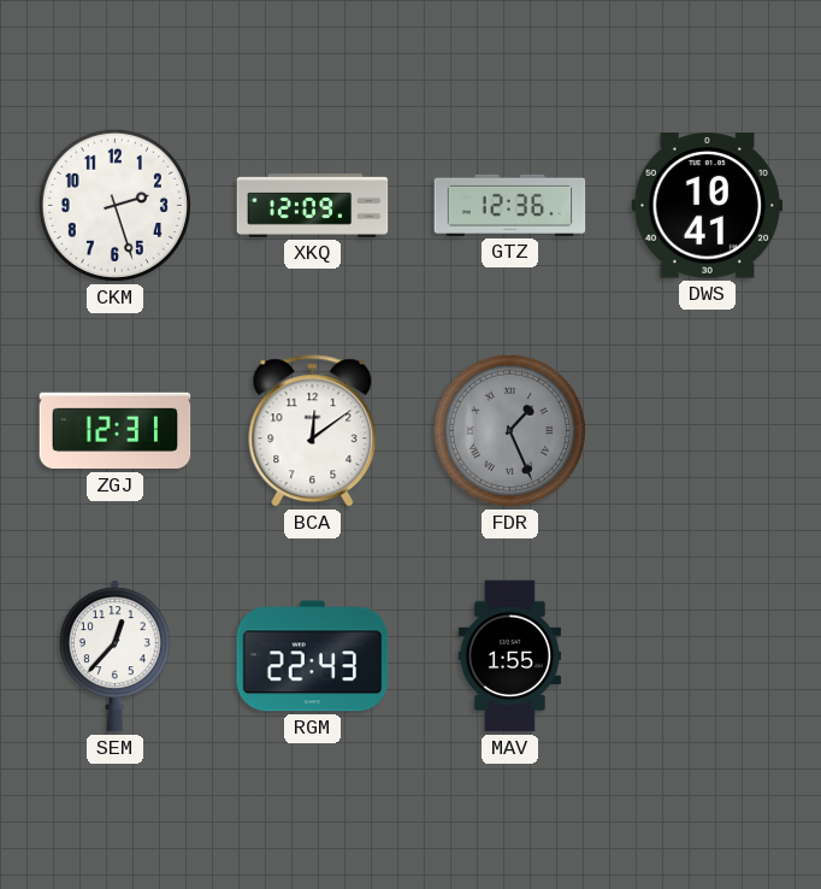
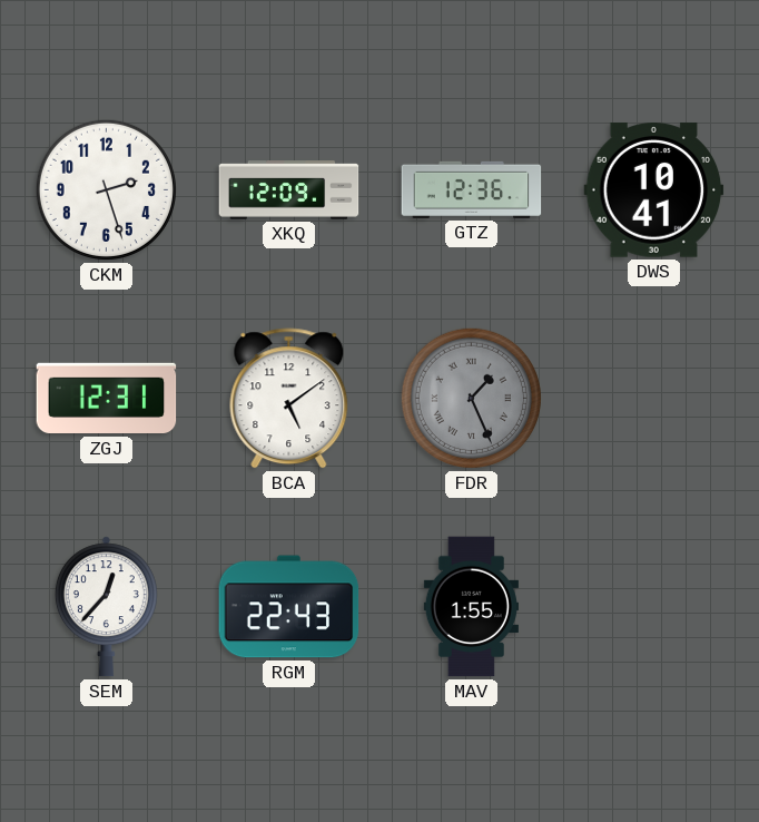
BCA: 12:09 -> 5:09 (289, 399)
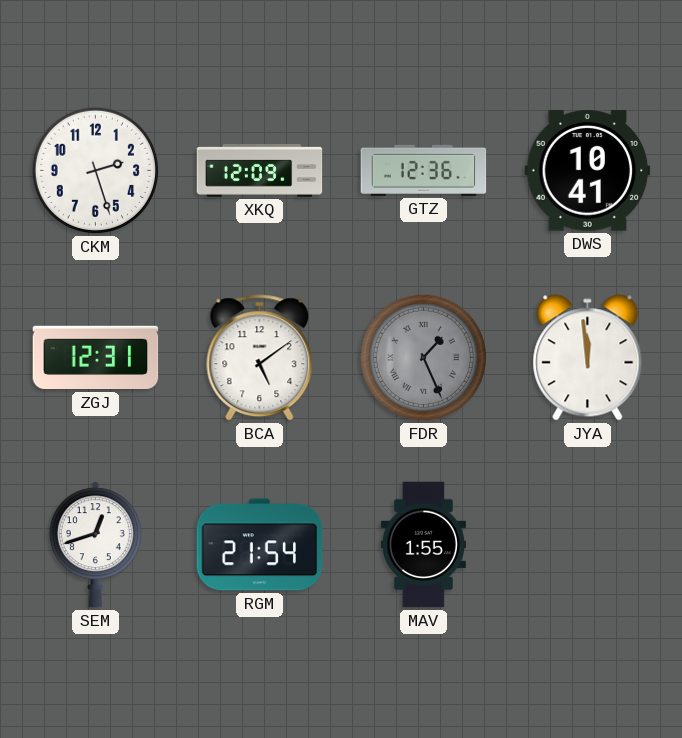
JYA: none -> 11:59 (588, 358)
SEM: 12:37 -> 12:42 (95, 545)
RGM: 22:43 -> 21:54 (260, 545)
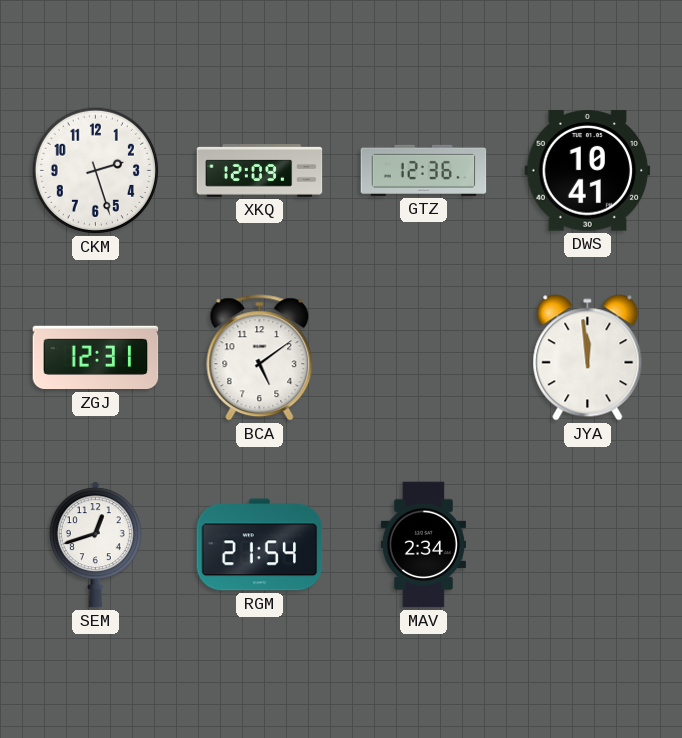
FDR: 1:26 -> none (423, 357)
MAV: 1:55 -> 2:34 (423, 545)
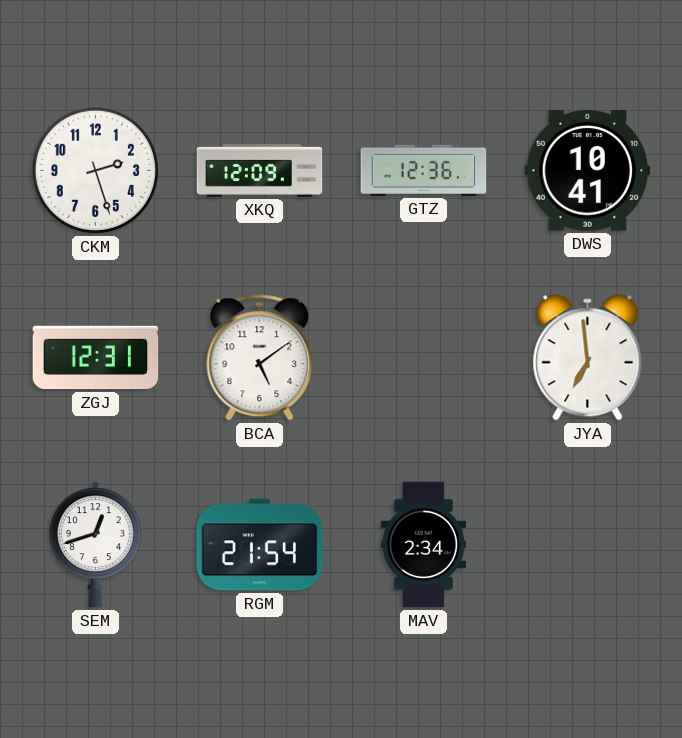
JYA: 11:59 -> 6:59 (588, 358)
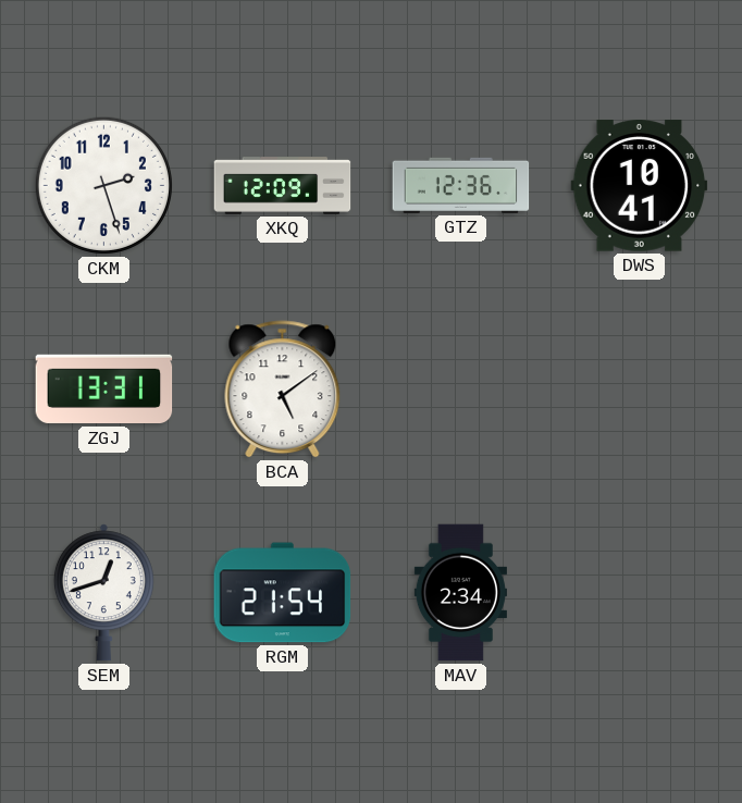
ZGJ: 12:31 -> 13:31 (104, 390)
JYA: 6:59 -> none (588, 358)
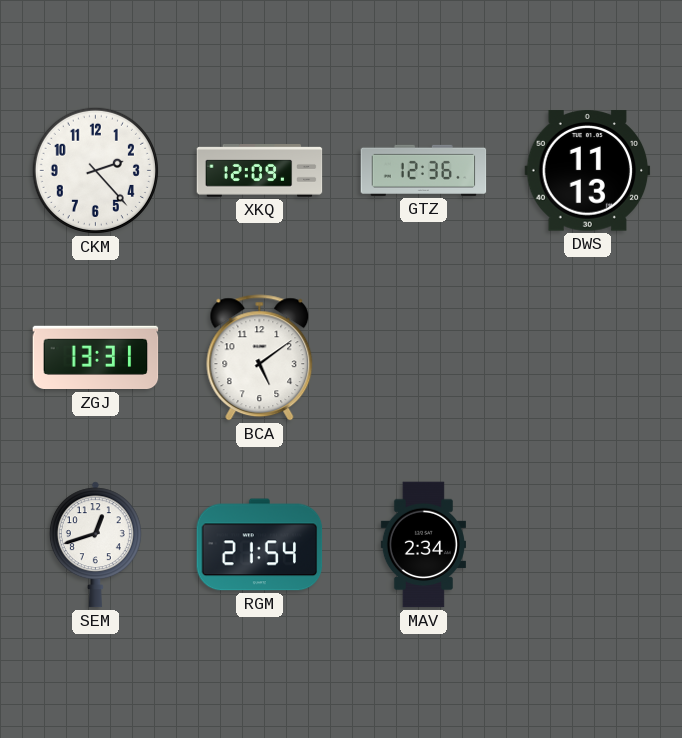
CKM: 2:27 -> 2:23 (95, 170)
DWS: 10:41 -> 11:13 (588, 171)
